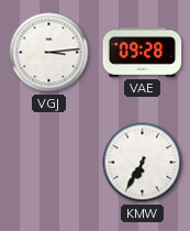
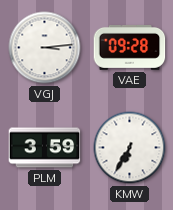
PLM: none -> 3:59 (45, 148)
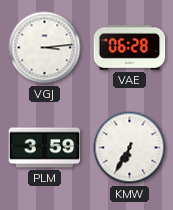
VAE: 09:28 -> 06:28 (130, 47)
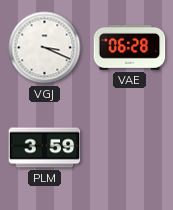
VGJ: 3:14 -> 3:19 (45, 48)
KMW: 6:35 -> none (130, 148)
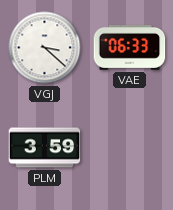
VGJ: 3:19 -> 3:22 (45, 48)
VAE: 06:28 -> 06:33 (130, 47)
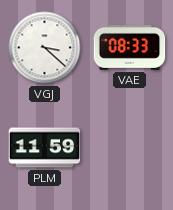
VAE: 06:33 -> 08:33 (130, 47)
PLM: 3:59 -> 11:59 (45, 148)
